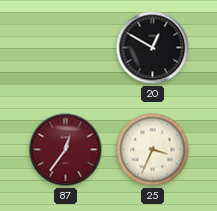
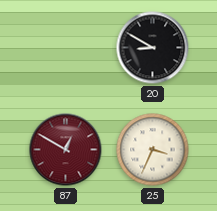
20: 12:50 -> 8:50 (153, 48)
87: 12:36 -> 12:50 (66, 150)
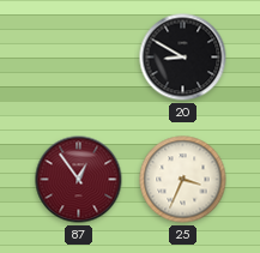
87: 12:50 -> 12:54 (79, 180)
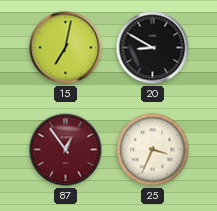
15: none -> 7:02 (66, 48)
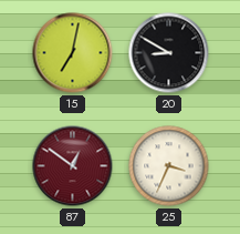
87: 12:54 -> 12:51 (73, 166)
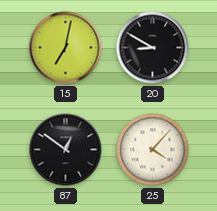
87 dial: burgundy -> black (66, 150)
25: 3:34 -> 4:07 (153, 150)
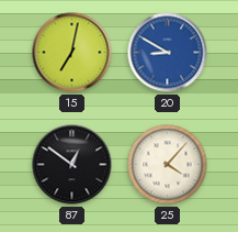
20 dial: black -> blue (168, 53)
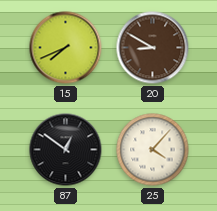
15: 7:02 -> 7:41 (66, 48)
20 dial: blue -> brown (153, 48)
